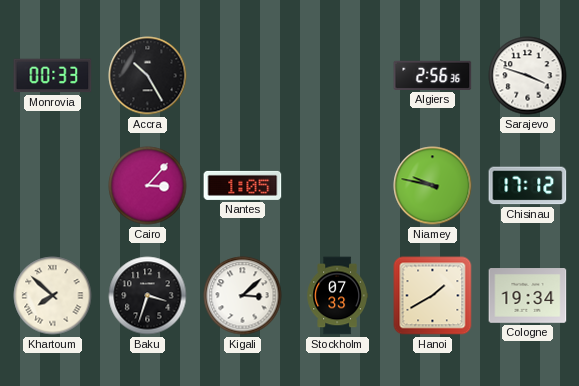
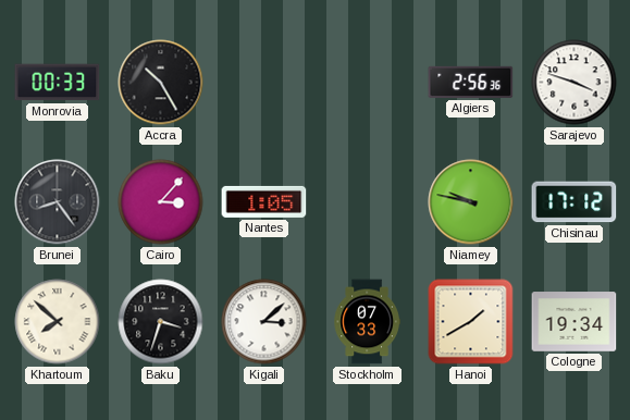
Brunei: none -> 8:24 (58, 202)
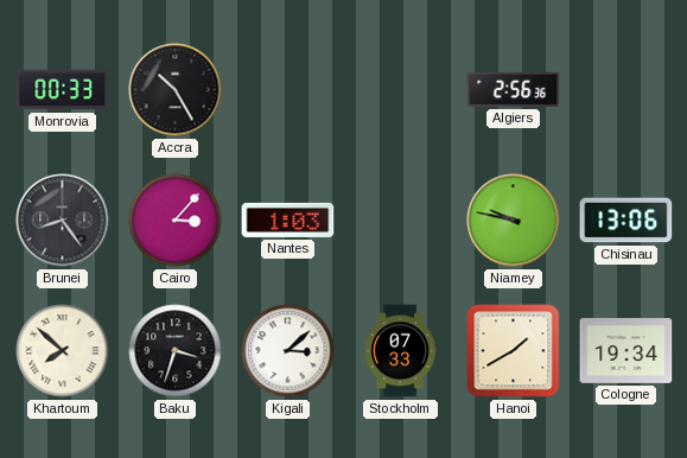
Sarajevo: 3:48 -> none (575, 83)
Nantes: 1:05 -> 1:03 (288, 220)
Chisinau: 17:12 -> 13:06 (626, 221)
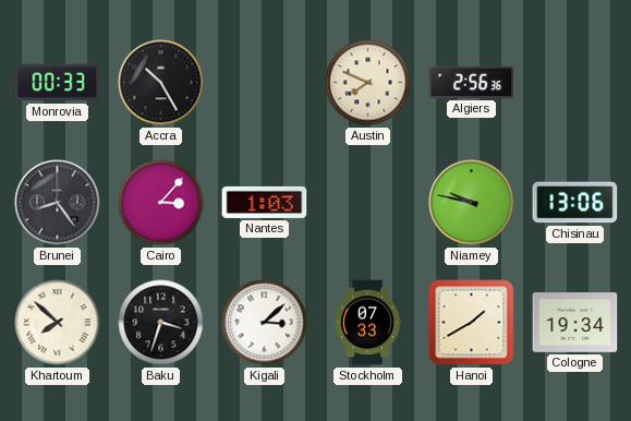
Austin: none -> 7:49 (368, 83)
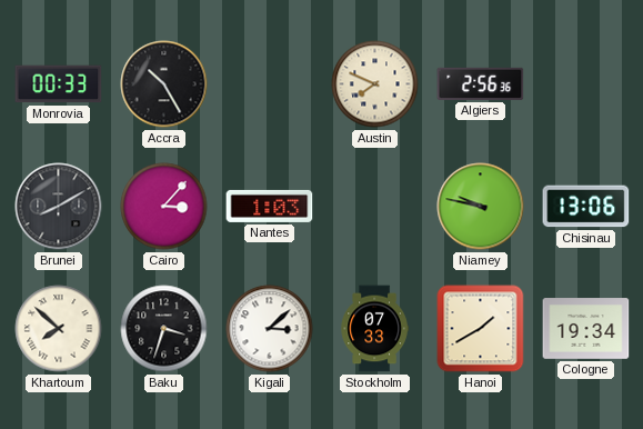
Brunei: 8:24 -> 8:10 (59, 207)
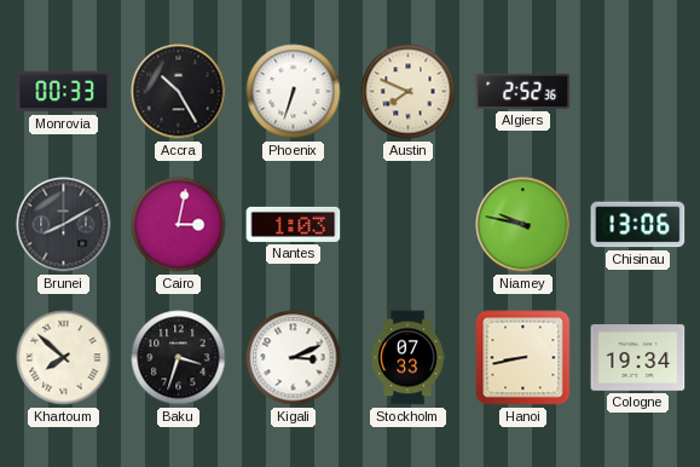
Phoenix: none -> 6:33 (294, 92)
Algiers: 2:56 -> 2:52 (523, 91)
Cairo: 3:07 -> 3:02 (179, 225)
Kigali: 3:08 -> 3:11 (294, 358)
Hanoi: 1:40 -> 8:43 (523, 358)
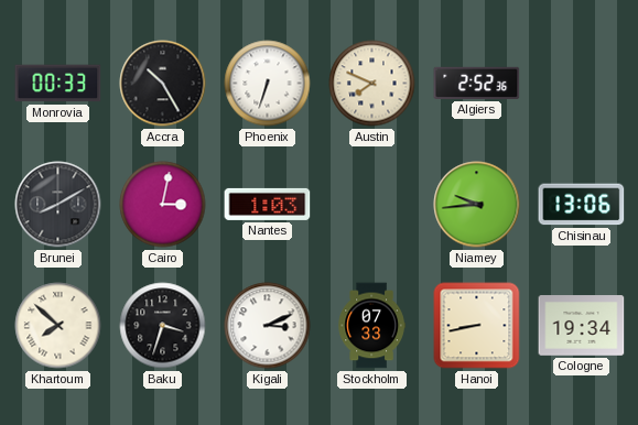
Niamey: 9:47 -> 9:44 (477, 205)
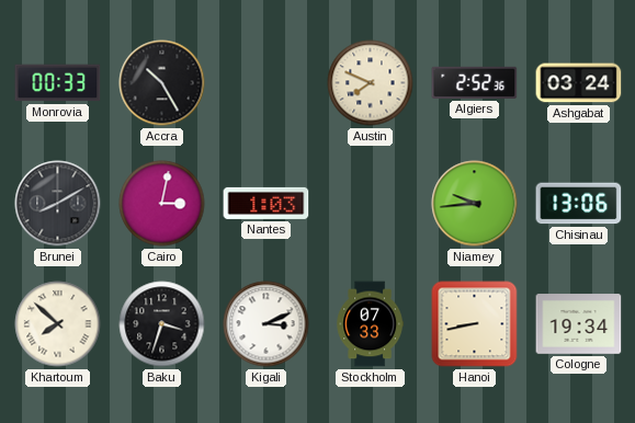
Phoenix: 6:33 -> none (268, 84)
Ashgabat: none -> 03:24 (579, 83)
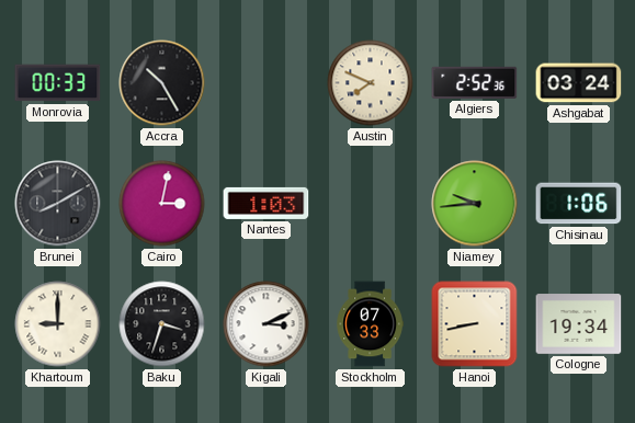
Chisinau: 13:06 -> 1:06 (579, 204)
Khartoum: 7:52 -> 9:00 (58, 324)
